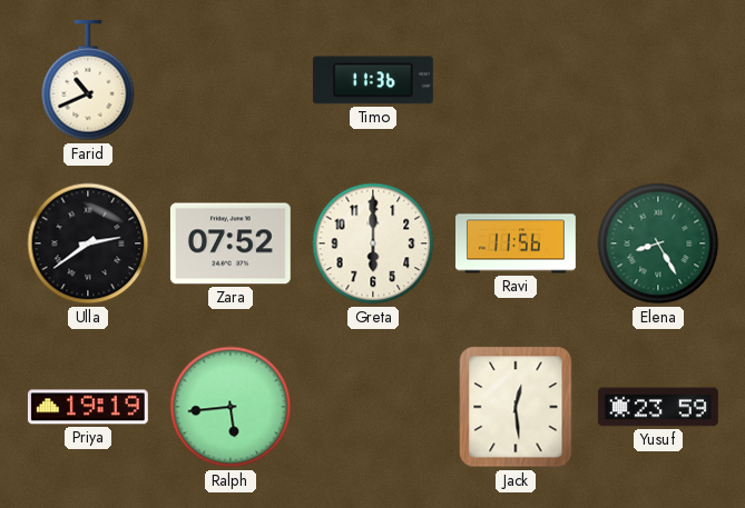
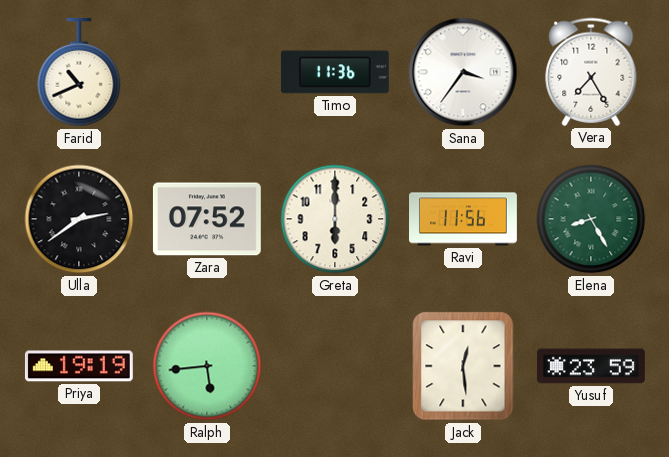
Sana: none -> 3:36 (463, 72)
Vera: none -> 7:25 (591, 72)
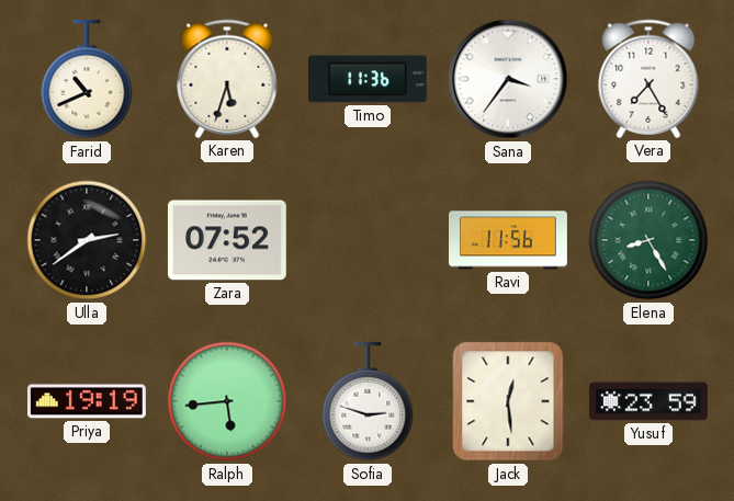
Karen: none -> 5:33 (227, 79)
Greta: 6:00 -> none (335, 219)
Sofia: none -> 2:48 (368, 401)
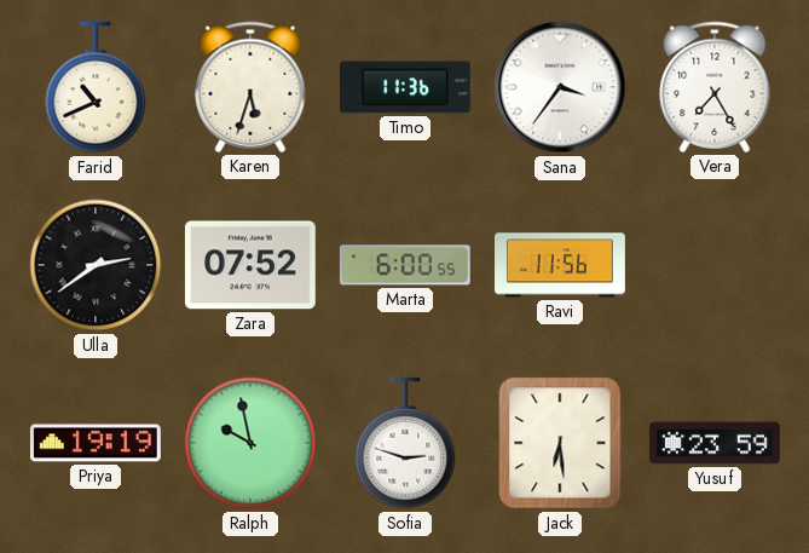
Marta: none -> 6:00 (405, 265)
Elena: 8:25 -> none (648, 240)
Ralph: 5:44 -> 9:58 (250, 443)
Jack: 12:29 -> 6:29 (560, 443)
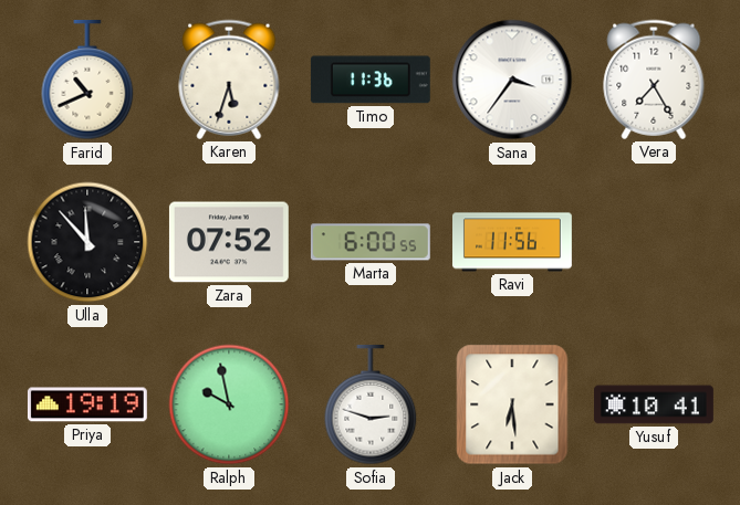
Ulla: 2:39 -> 11:53 (87, 242)
Yusuf: 23:59 -> 10:41 (654, 404)
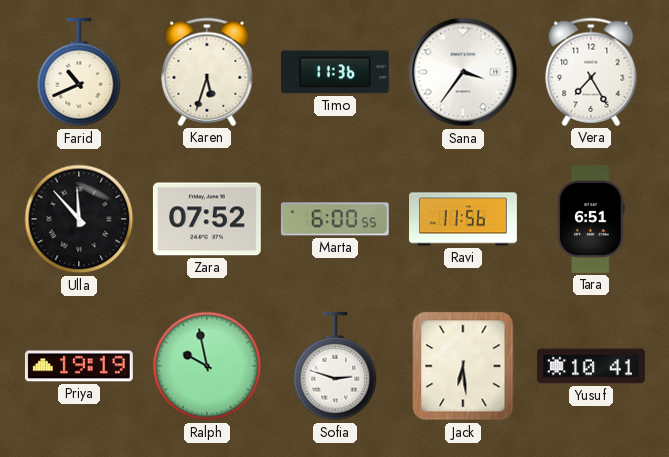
Tara: none -> 6:51 (591, 219)
